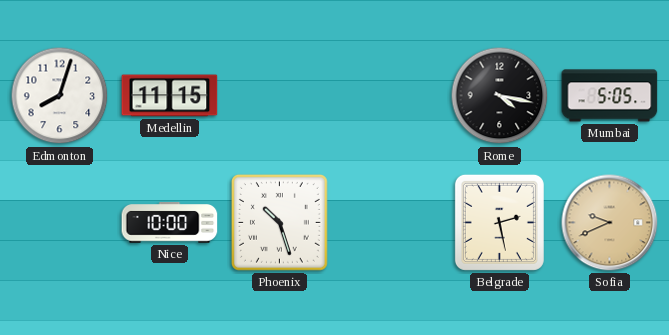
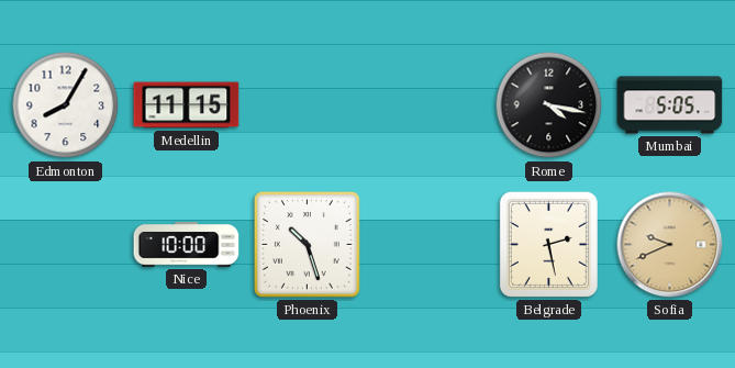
Edmonton: 8:03 -> 8:05 (66, 105)
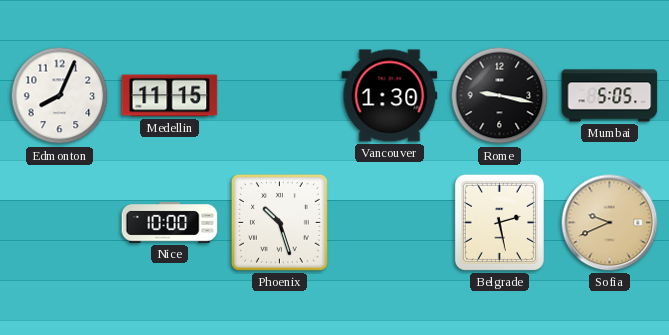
Edmonton: 8:05 -> 8:04 (60, 96)
Vancouver: none -> 1:30 (390, 96)
Rome: 4:17 -> 9:17 (500, 96)
